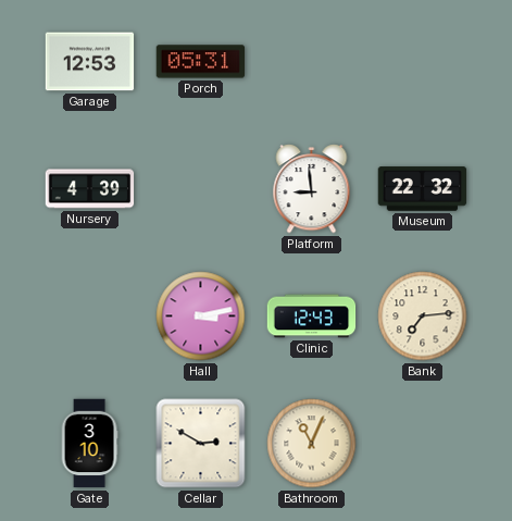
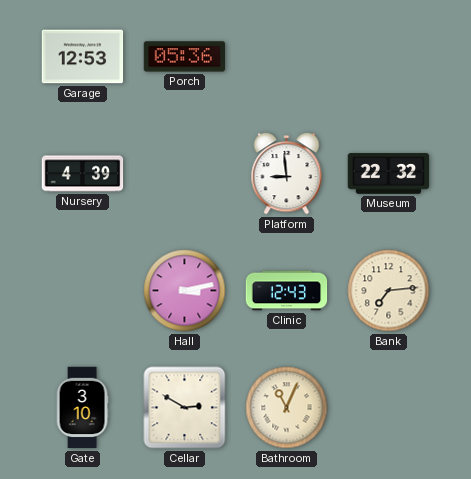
Porch: 05:31 -> 05:36 (185, 57)
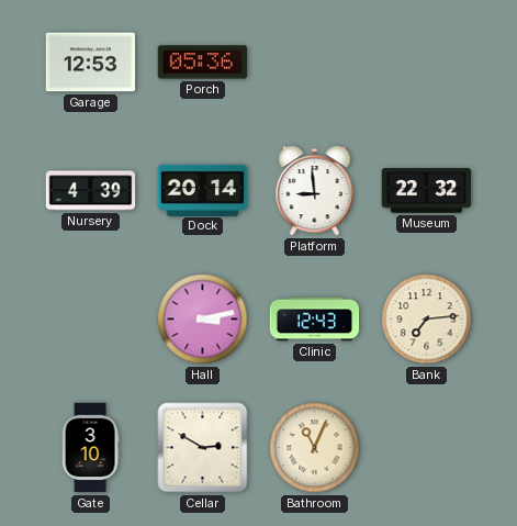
Dock: none -> 20:14 (203, 190)
